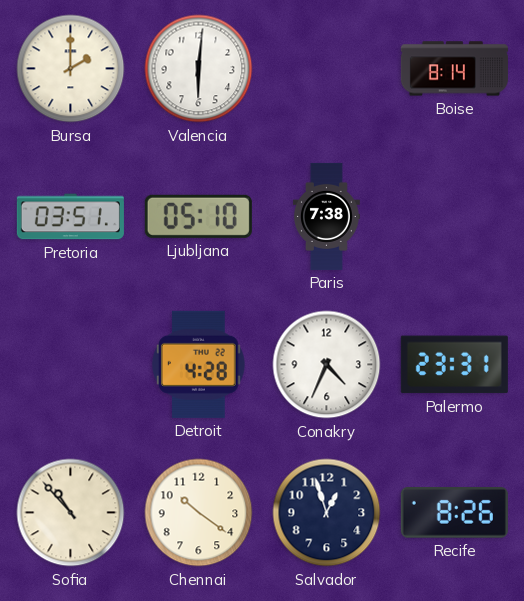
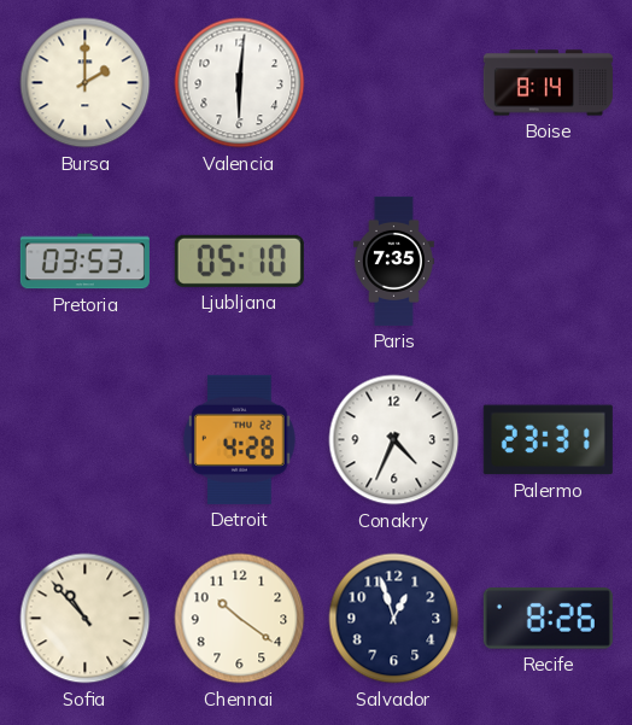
Pretoria: 03:51 -> 03:53 (84, 262)
Paris: 7:38 -> 7:35 (394, 261)
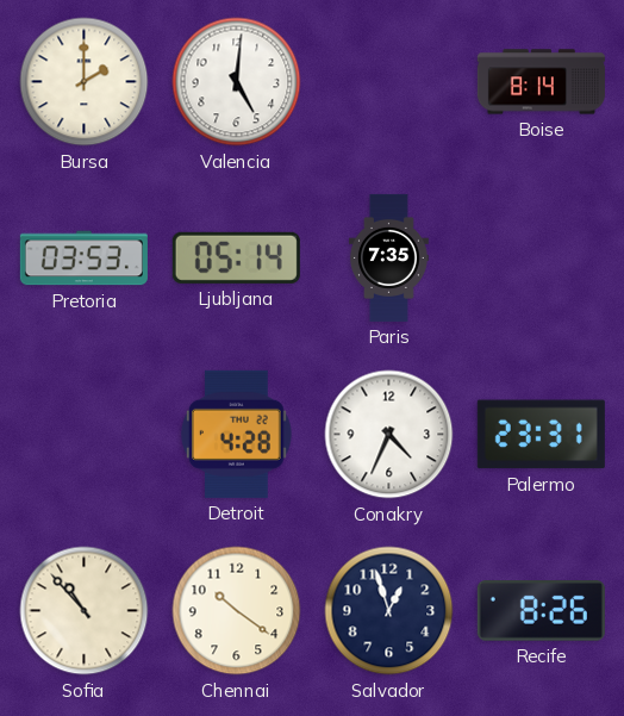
Valencia: 6:01 -> 5:01 (237, 82)
Ljubljana: 05:10 -> 05:14 (236, 257)
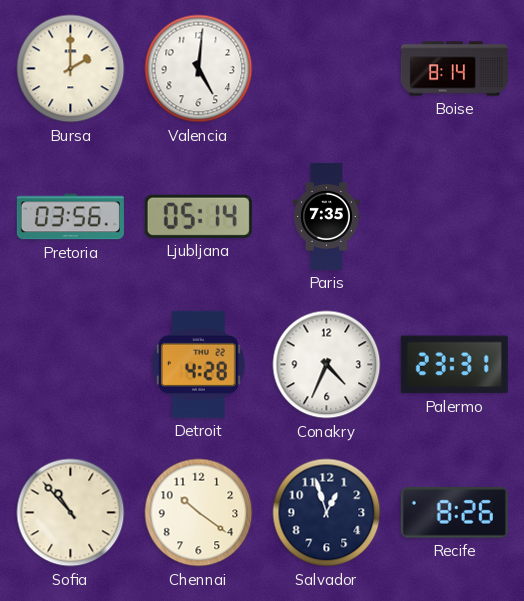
Pretoria: 03:53 -> 03:56 (70, 217)
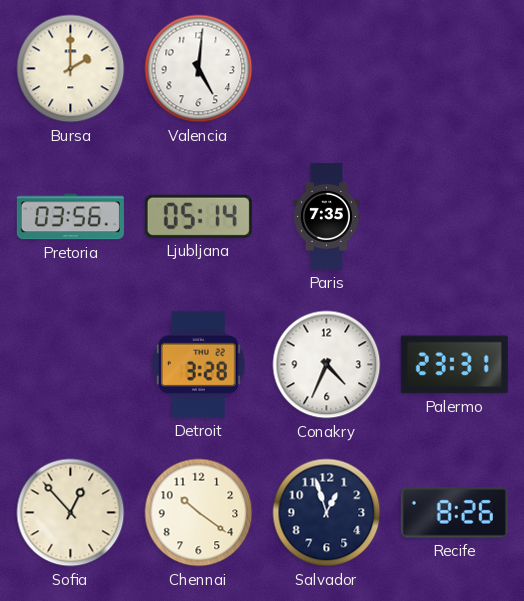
Boise: 8:14 -> none (454, 69)
Detroit: 4:28 -> 3:28 (199, 364)
Sofia: 10:53 -> 12:53 (71, 513)
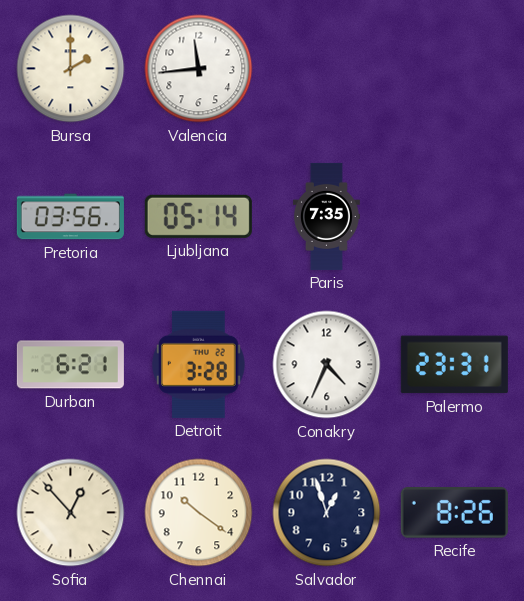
Valencia: 5:01 -> 11:44 (199, 69)
Durban: none -> 6:21 (70, 365)
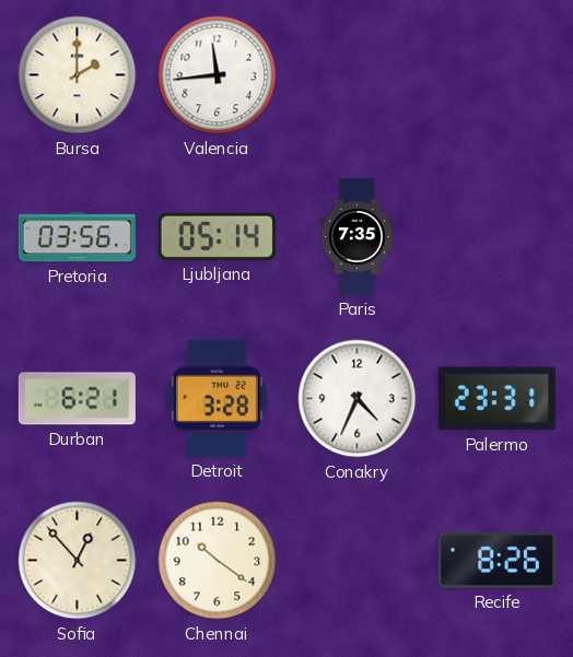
Salvador: 12:57 -> none (327, 513)
